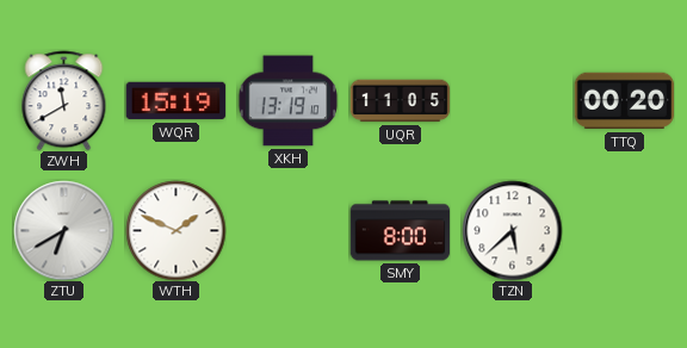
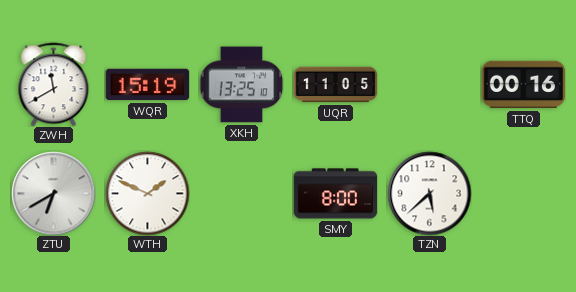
XKH: 13:19 -> 13:25 (241, 85)
TTQ: 00:20 -> 00:16 (523, 85)
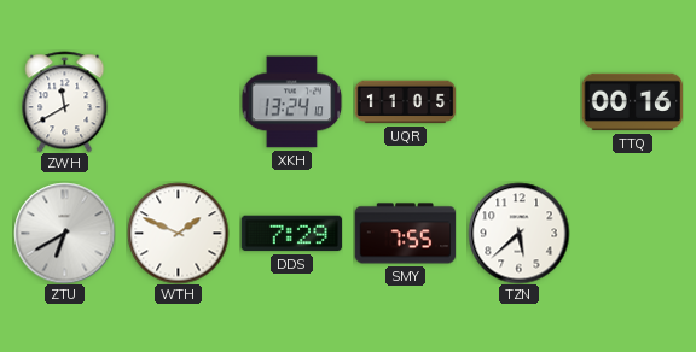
WQR: 15:19 -> none (147, 85)
XKH: 13:25 -> 13:24 (291, 102)
DDS: none -> 7:29 (291, 234)
SMY: 8:00 -> 7:55 (405, 234)
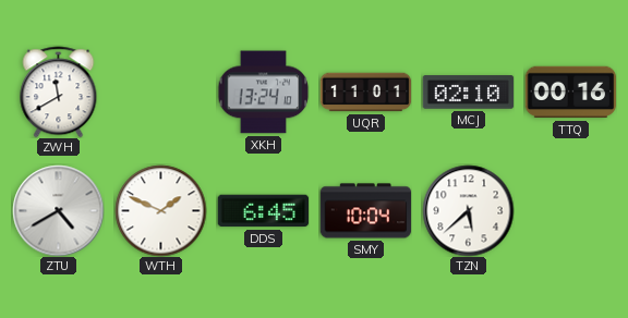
UQR: 11:05 -> 11:01 (365, 93)
MCJ: none -> 02:10 (468, 93)
ZTU: 6:40 -> 4:40 (58, 210)
DDS: 7:29 -> 6:45 (263, 211)
SMY: 7:55 -> 10:04 (365, 211)
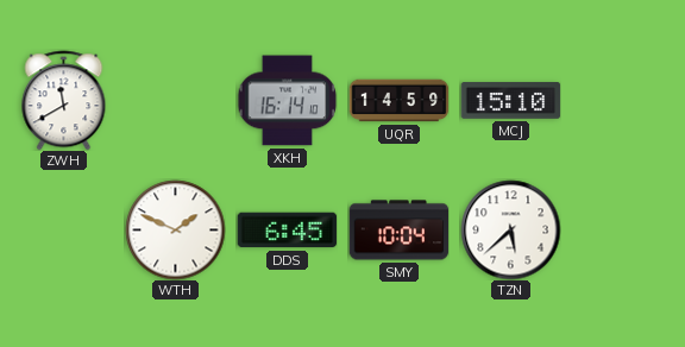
XKH: 13:24 -> 16:14 (287, 101)
UQR: 11:01 -> 14:59 (398, 101)
MCJ: 02:10 -> 15:10 (510, 101)
TTQ: 00:16 -> none (570, 93)
ZTU: 4:40 -> none (58, 210)
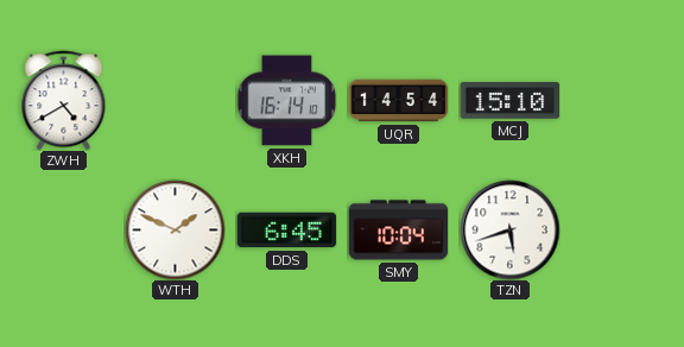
ZWH: 11:40 -> 4:40 (64, 100)
UQR: 14:59 -> 14:54 (398, 101)
TZN: 5:38 -> 5:42 (509, 229)
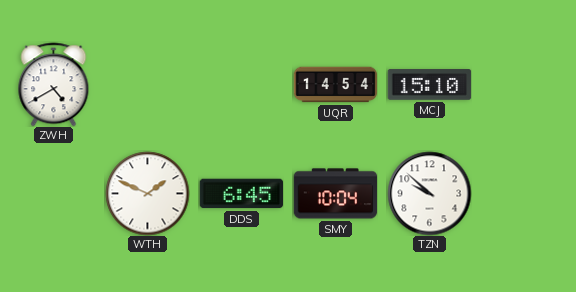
XKH: 16:14 -> none (286, 101)
TZN: 5:42 -> 9:52 (429, 193)
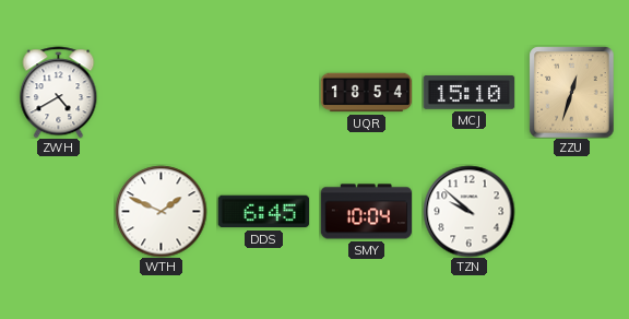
UQR: 14:54 -> 18:54 (366, 93)
ZZU: none -> 12:33 (572, 92)
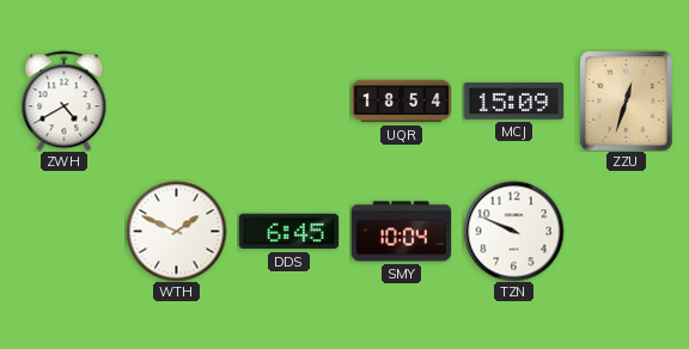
MCJ: 15:10 -> 15:09 (513, 102)
TZN: 9:52 -> 9:49 (513, 231)
